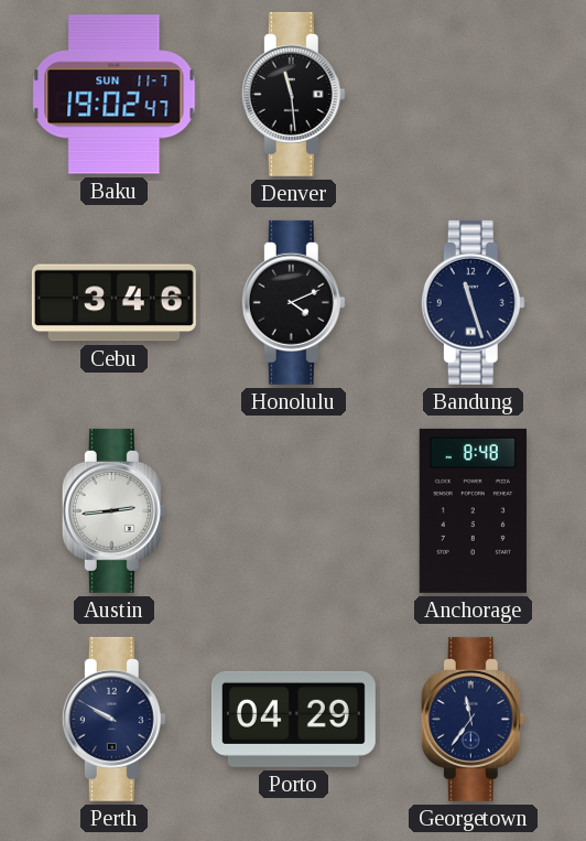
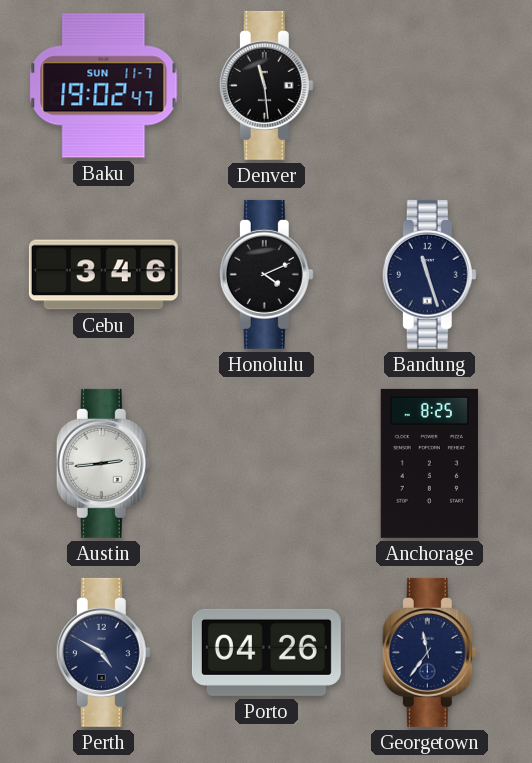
Anchorage: 8:48 -> 8:25 (429, 463)
Perth: 9:50 -> 4:50 (103, 652)
Porto: 04:29 -> 04:26 (266, 652)
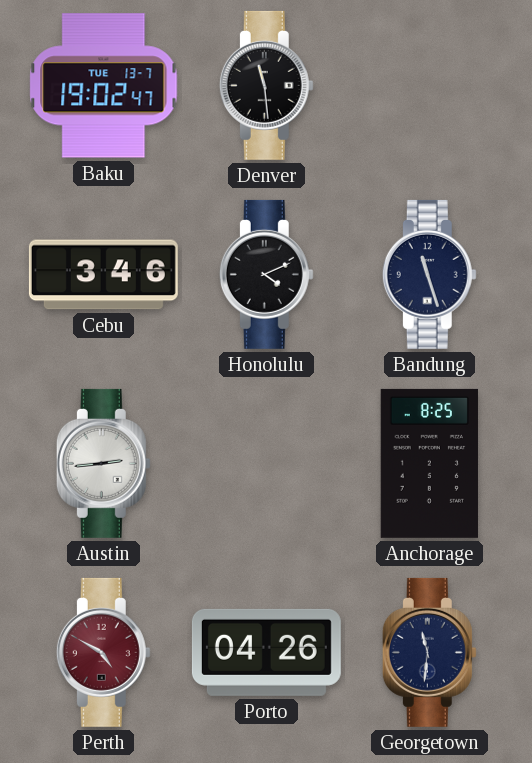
Baku date: SUN 11-7 -> TUE 13-7 (104, 86)
Perth dial: navy -> burgundy (103, 652)
Georgetown: 11:36 -> 11:31 (429, 652)
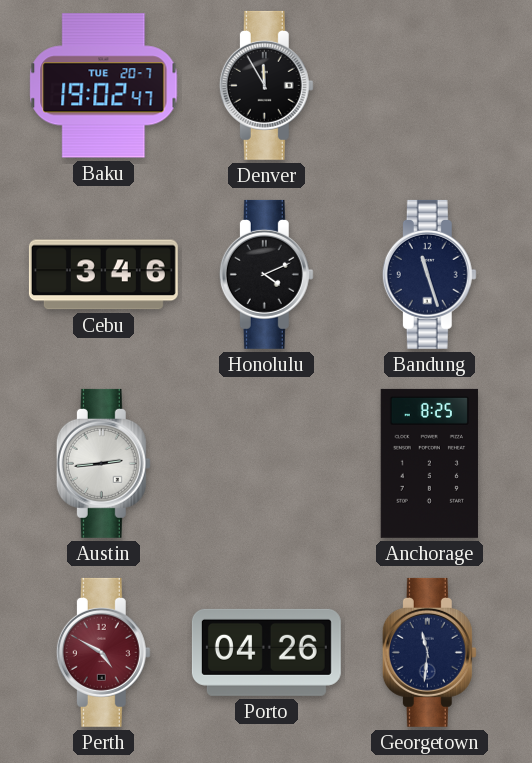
Baku date: TUE 13-7 -> TUE 20-7 (104, 86)
Denver: 11:29 -> 11:55 (266, 85)
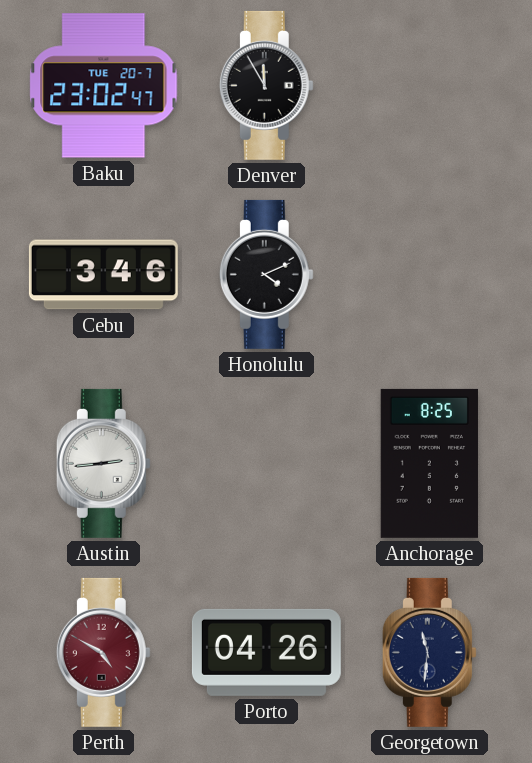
Baku: 19:02 -> 23:02 (104, 86)
Bandung: 11:27 -> none (429, 274)
